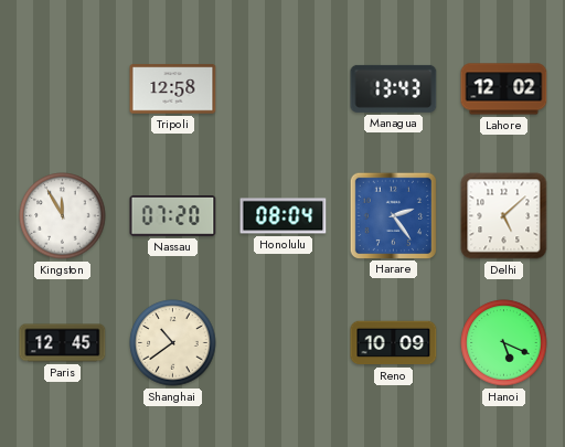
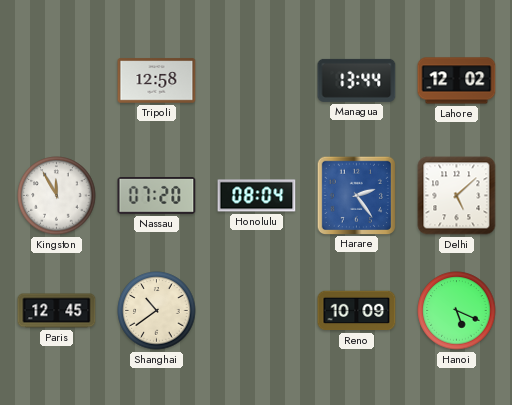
Managua: 13:43 -> 13:44 (357, 80)
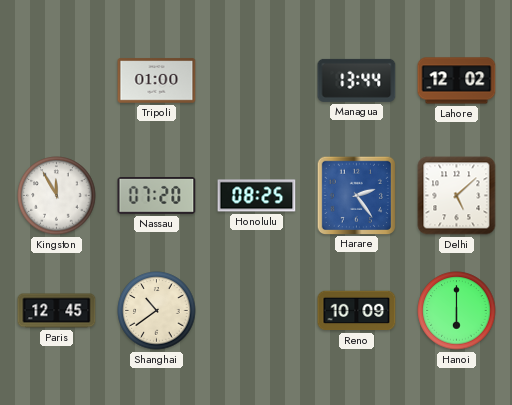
Tripoli: 12:58 -> 01:00 (157, 81)
Honolulu: 08:04 -> 08:25 (257, 196)
Hanoi: 5:19 -> 6:00 (457, 311)
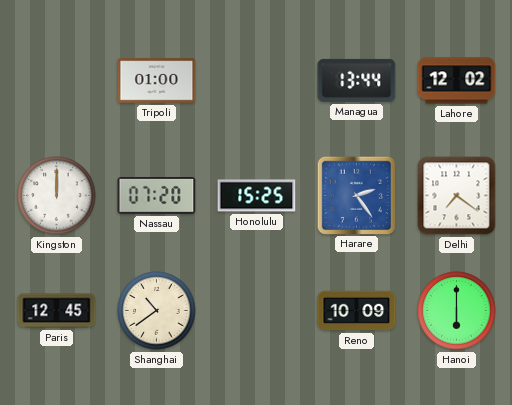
Kingston: 11:55 -> 12:00 (57, 196)
Honolulu: 08:25 -> 15:25 (257, 196)
Delhi: 5:08 -> 7:21 (457, 196)
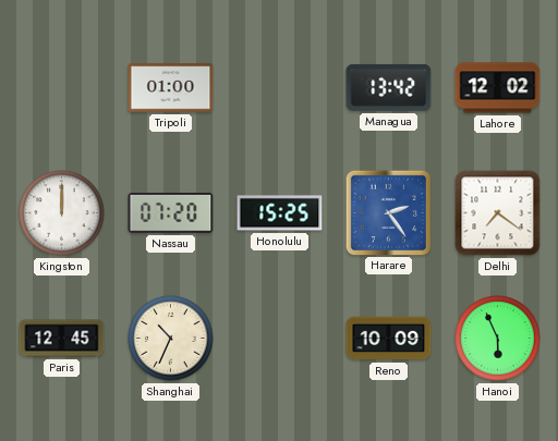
Managua: 13:44 -> 13:42 (389, 87)
Shanghai: 10:39 -> 10:34 (171, 339)
Hanoi: 6:00 -> 5:56 (498, 339)
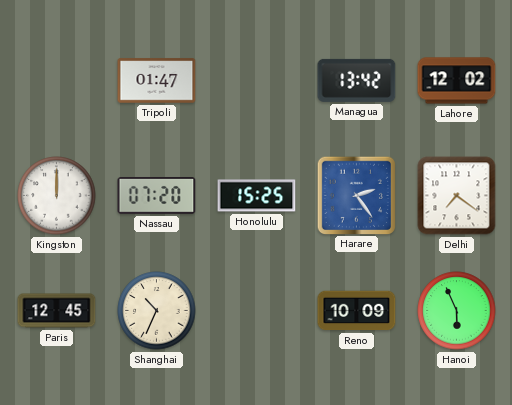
Tripoli: 01:00 -> 01:47 (157, 81)
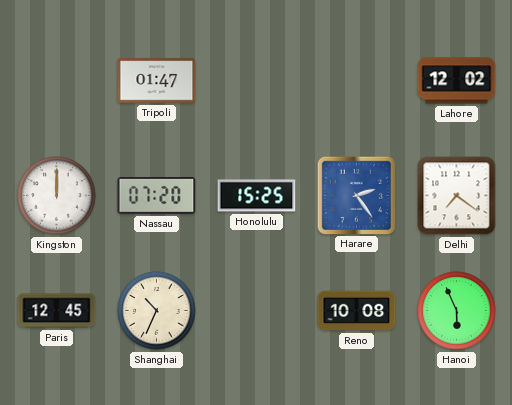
Managua: 13:42 -> none (357, 80)
Reno: 10:09 -> 10:08 (357, 311)
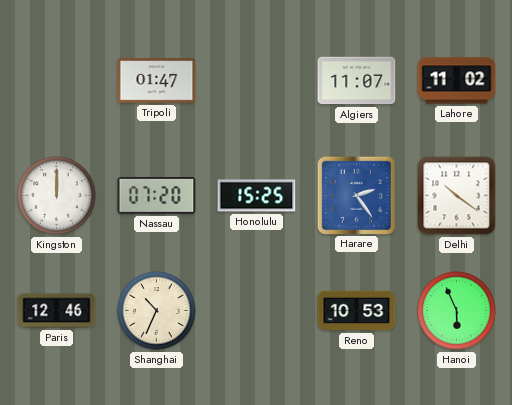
Algiers: none -> 11:07 (357, 81)
Lahore: 12:02 -> 11:02 (457, 81)
Delhi: 7:21 -> 10:21 (457, 196)
Paris: 12:45 -> 12:46 (57, 311)
Reno: 10:08 -> 10:53 (357, 311)
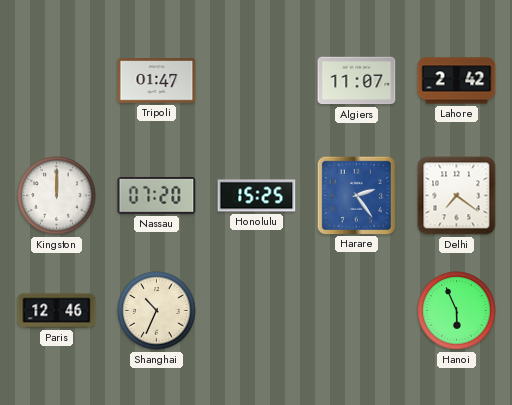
Lahore: 11:02 -> 2:42 (457, 81)
Delhi: 10:21 -> 7:21 (457, 196)
Reno: 10:53 -> none (357, 311)
